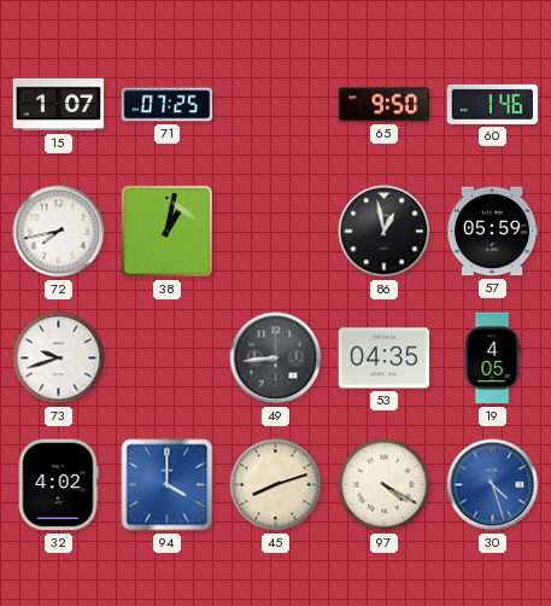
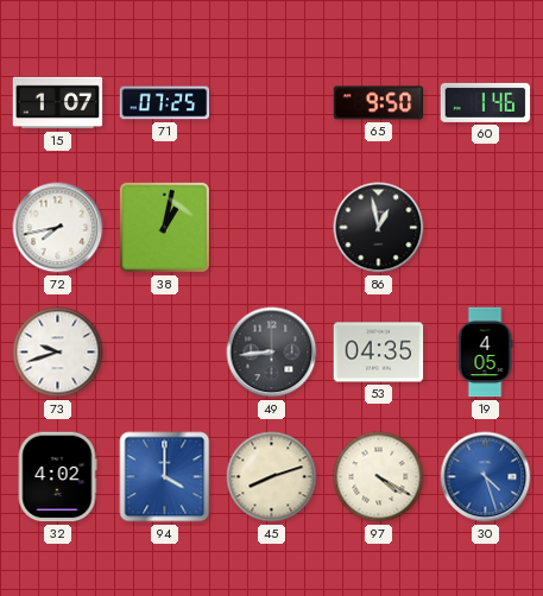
57: 05:59 -> none (492, 232)
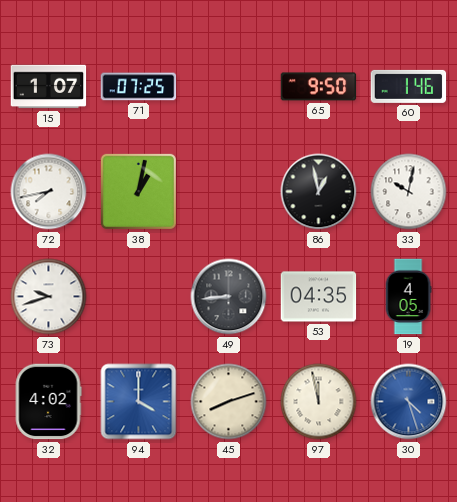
33: none -> 10:02 (409, 192)
97: 4:20 -> 11:58 (319, 402)
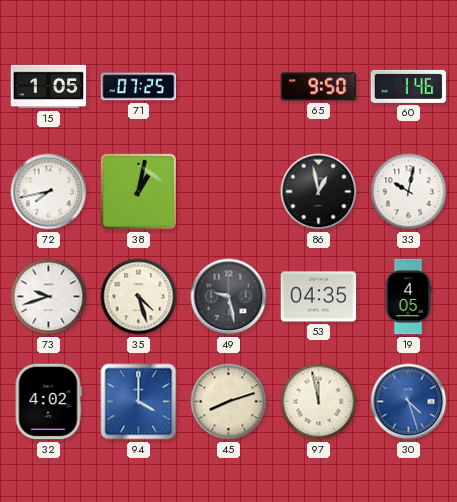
15: 1:07 -> 1:05 (49, 87)
35: none -> 4:27 (139, 297)
49: 8:44 -> 9:28 (229, 297)
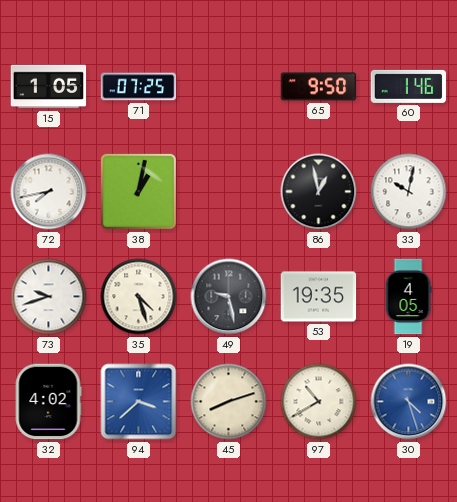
53: 04:35 -> 19:35 (319, 297)
94: 4:00 -> 3:38 (139, 402)
97: 11:58 -> 10:40 (319, 402)
